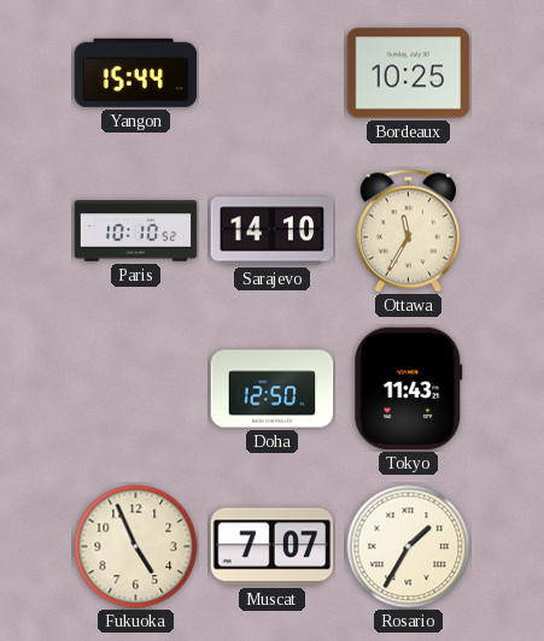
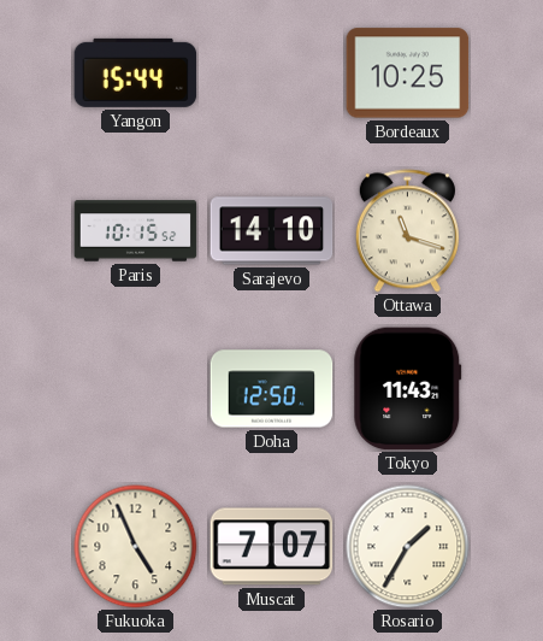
Paris: 10:10 -> 10:15 (136, 231)
Ottawa: 11:35 -> 11:18 (407, 231)
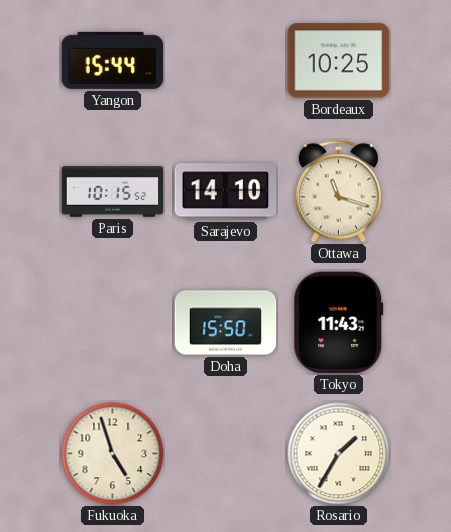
Doha: 12:50 -> 15:50 (226, 323)
Fukuoka: 4:56 -> 4:57 (113, 454)
Muscat: 7:07 -> none (272, 547)
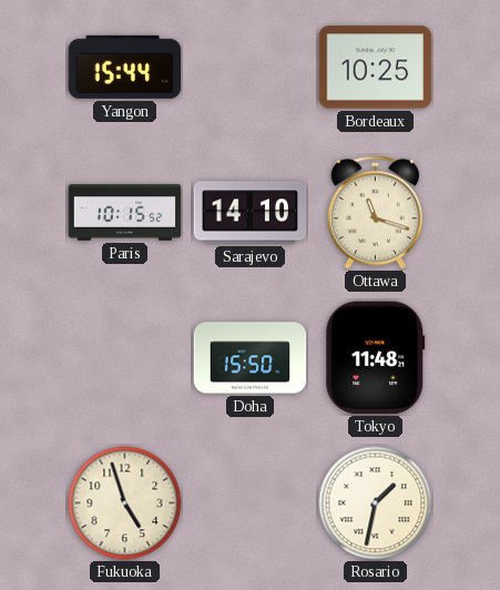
Tokyo: 11:43 -> 11:48 (376, 358)
Rosario: 1:35 -> 1:32 (376, 503)
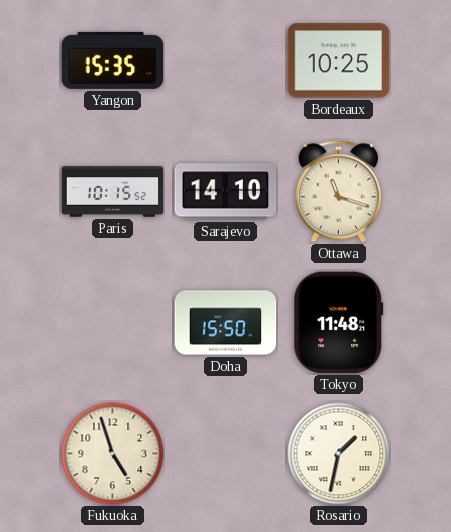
Yangon: 15:44 -> 15:35 (113, 60)
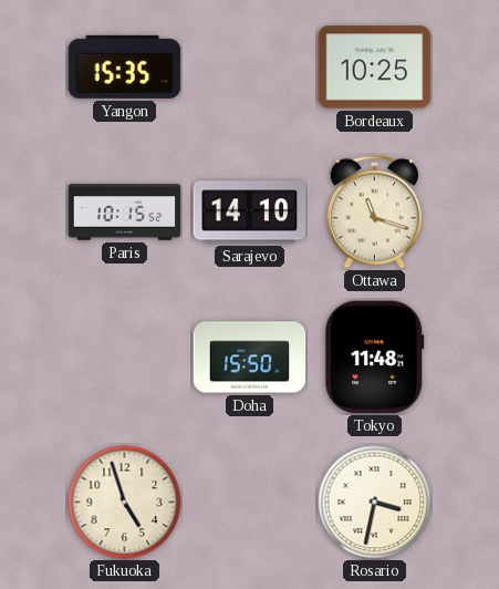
Rosario: 1:32 -> 3:32 (375, 503)
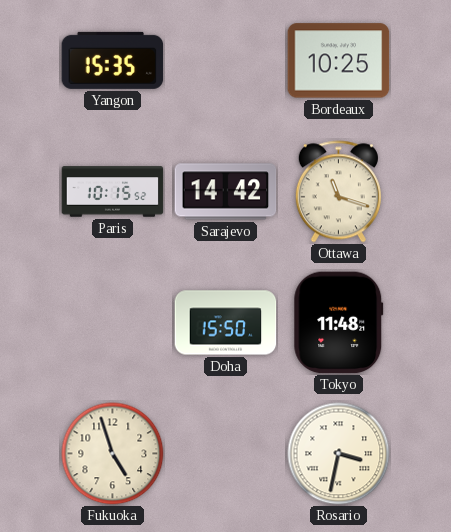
Sarajevo: 14:10 -> 14:42 (226, 192)
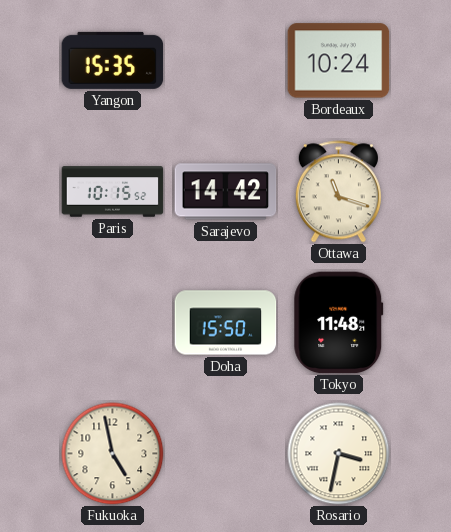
Bordeaux: 10:25 -> 10:24 (339, 61)
Fukuoka: 4:57 -> 4:58 (113, 454)
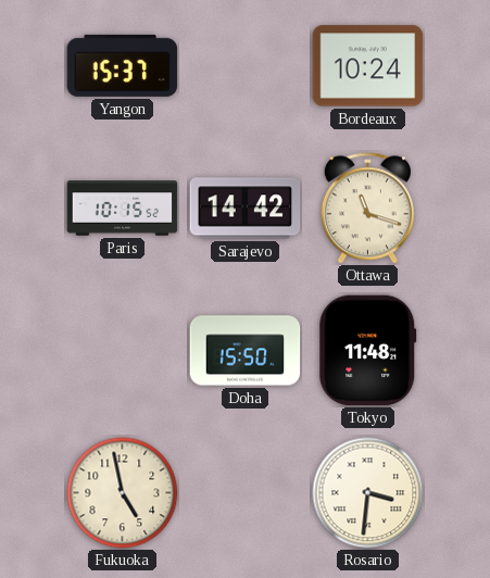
Yangon: 15:35 -> 15:37 (123, 65)
Rosario: 3:32 -> 3:31 (368, 493)
